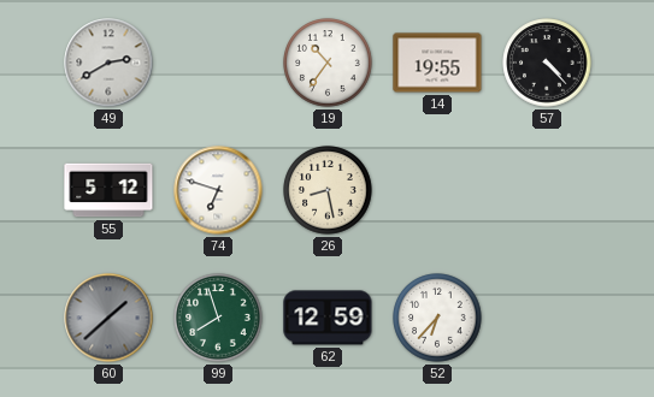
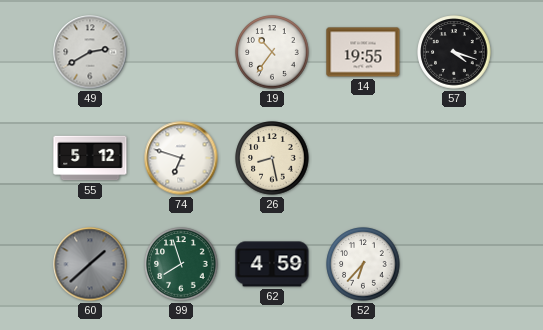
57: 4:23 -> 4:18 (454, 52)
62: 12:59 -> 4:59 (272, 264)
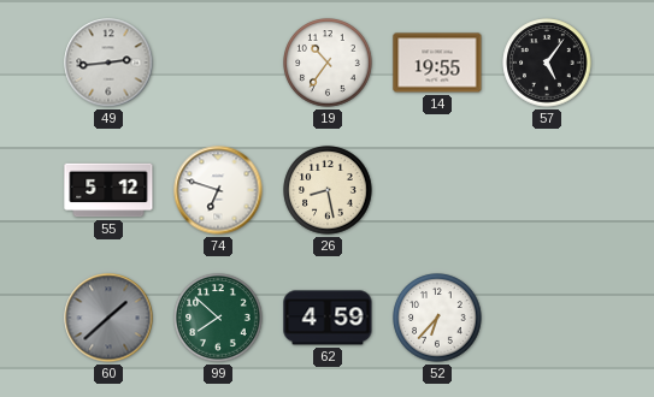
49: 2:40 -> 2:44 (108, 63)
57: 4:18 -> 5:06 (547, 63)
99: 7:57 -> 7:52 (218, 318)
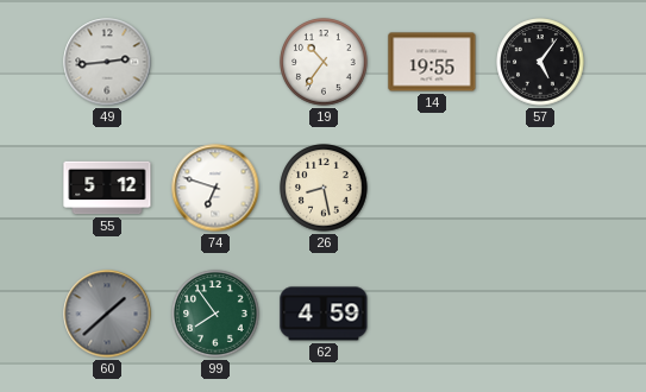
99: 7:52 -> 7:54 (215, 314)
52: 6:37 -> none (437, 318)
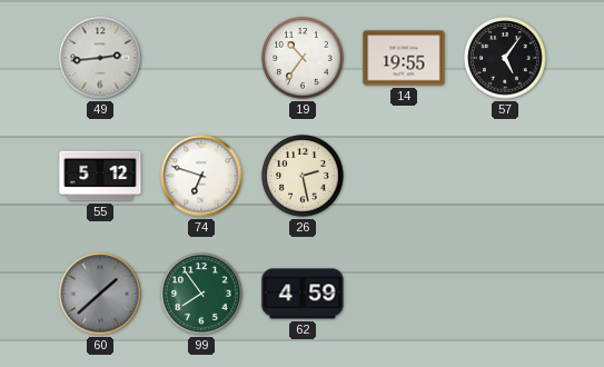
26: 8:28 -> 2:28 (303, 176)
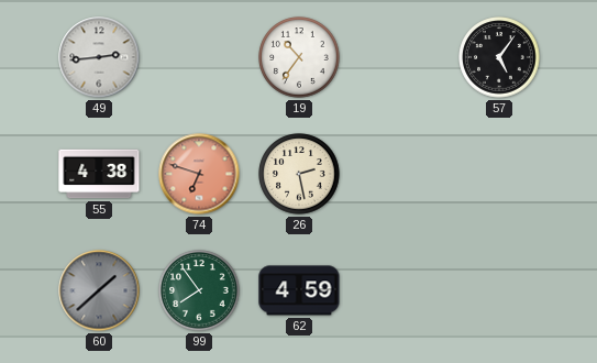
14: 19:55 -> none (404, 58)
55: 5:12 -> 4:38 (99, 174)
74 dial: white -> salmon (199, 174)
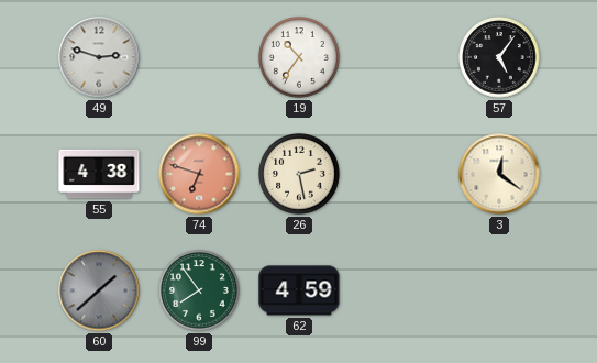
49: 2:44 -> 2:48 (99, 57)
3: none -> 12:21 (499, 174)
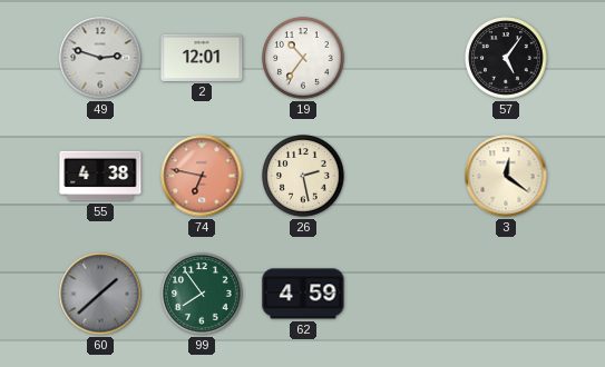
2: none -> 12:01 (202, 58)
74: 6:48 -> 6:47 (202, 176)
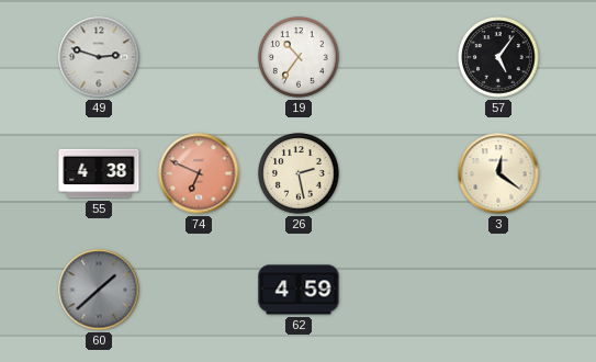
2: 12:01 -> none (202, 58)
74: 6:47 -> 6:49 (199, 173)
99: 7:54 -> none (202, 294)
